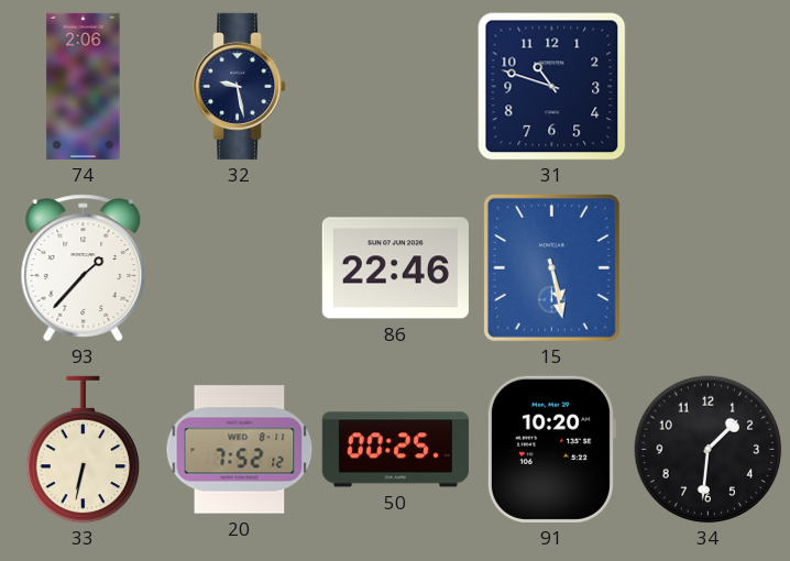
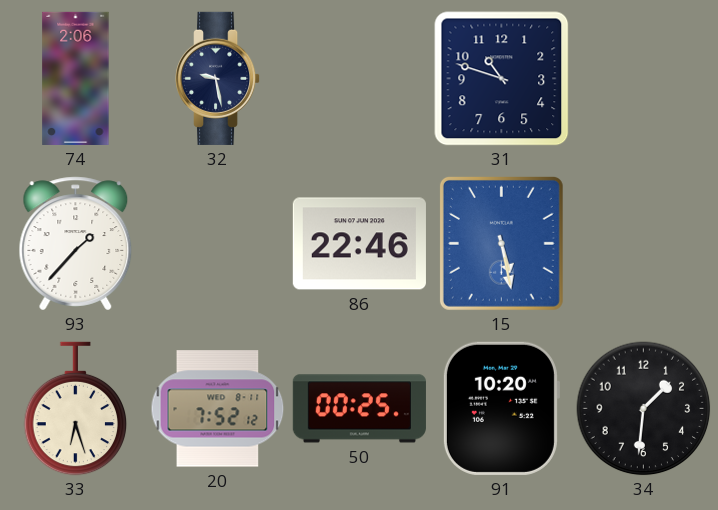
33: 6:32 -> 6:27 (76, 409)
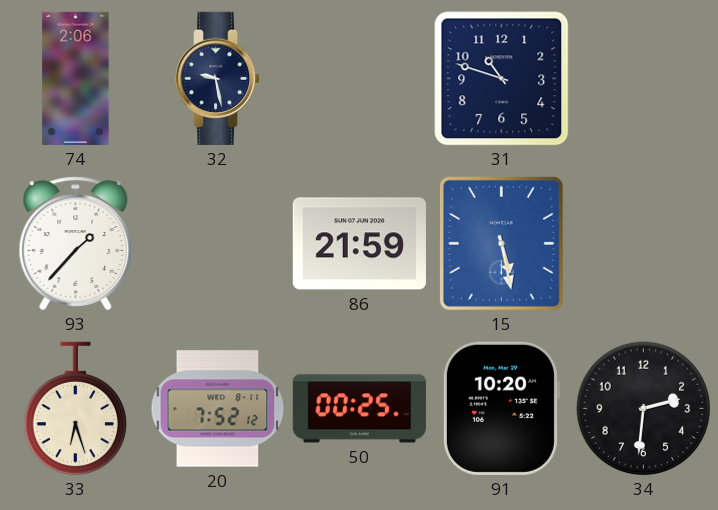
86: 22:46 -> 21:59 (359, 244)
34: 1:31 -> 2:31 (644, 409)
